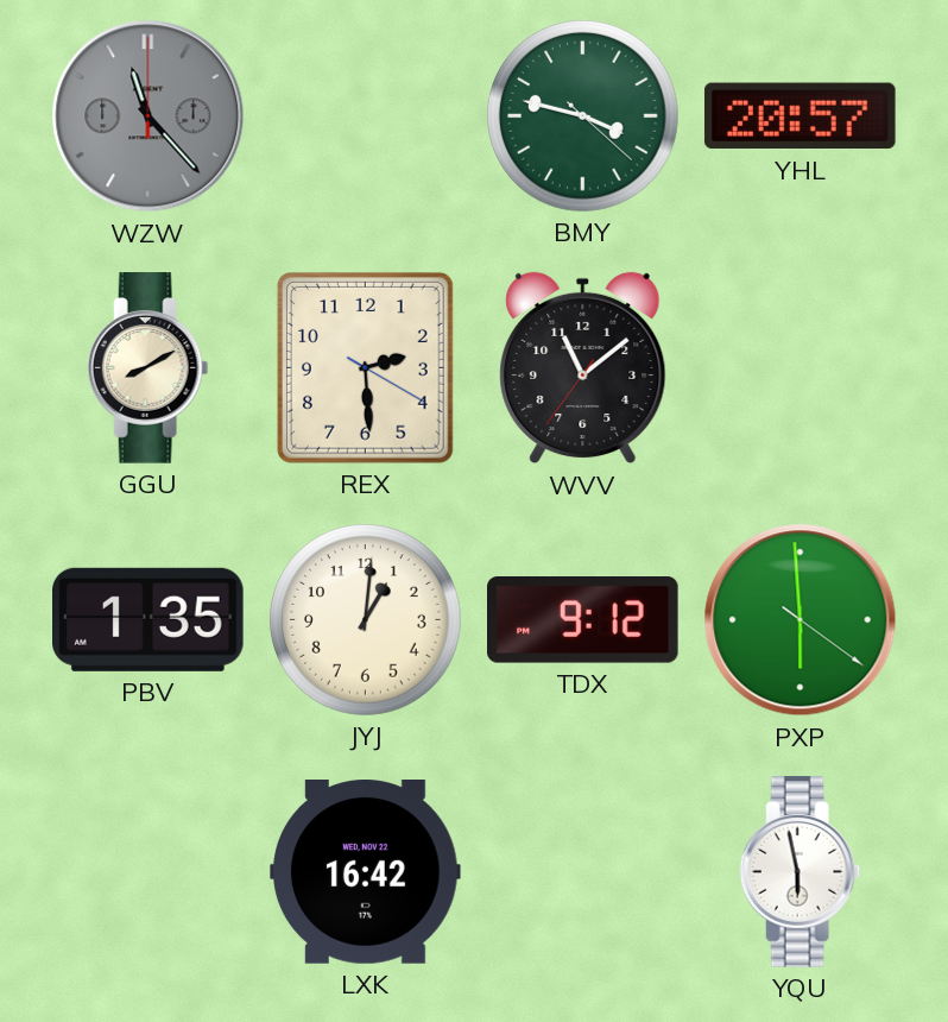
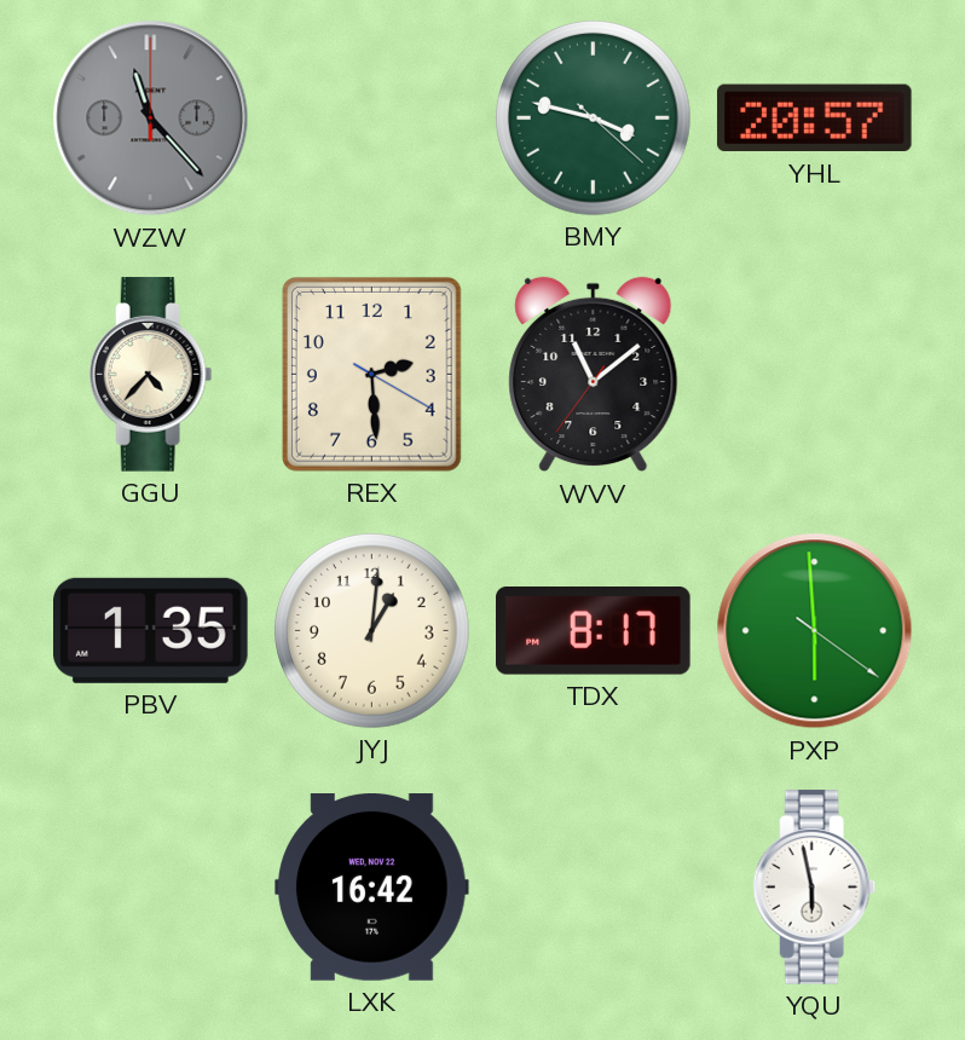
GGU: 8:10 -> 4:37 (151, 375)
TDX: 9:12 -> 8:17 (594, 631)
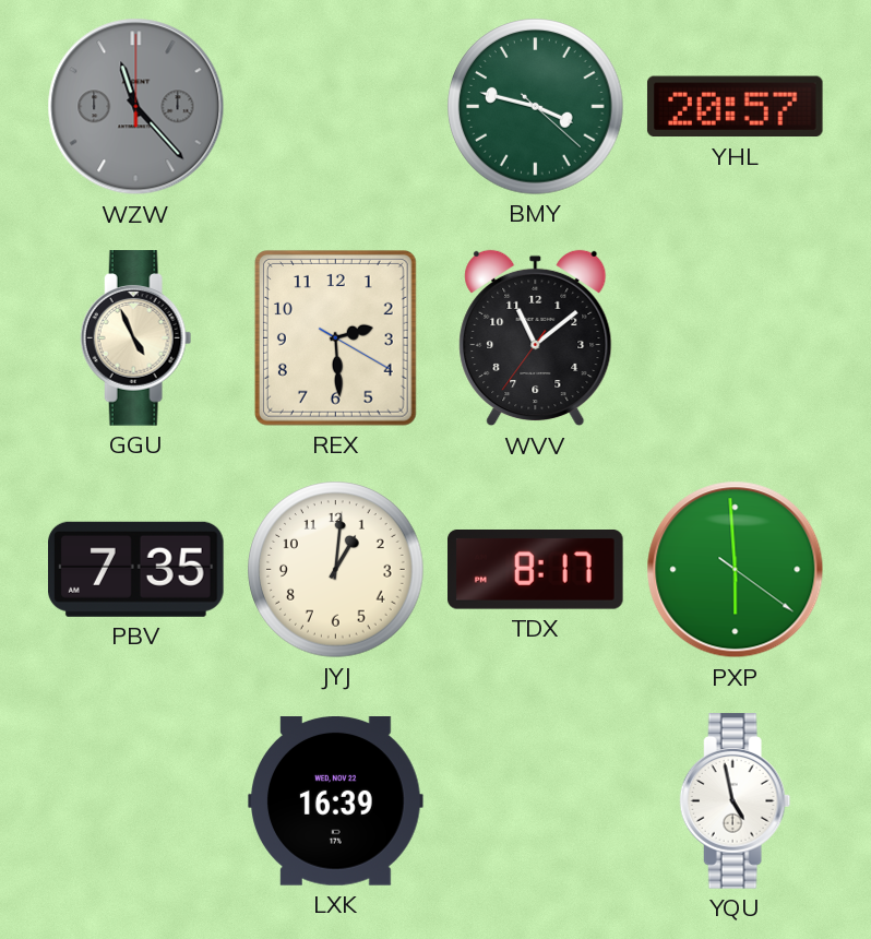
GGU: 4:37 -> 4:56 (136, 338)
PBV: 1:35 -> 7:35 (136, 569)
LXK: 16:42 -> 16:39 (336, 801)
YQU: 5:58 -> 4:58 (736, 801)
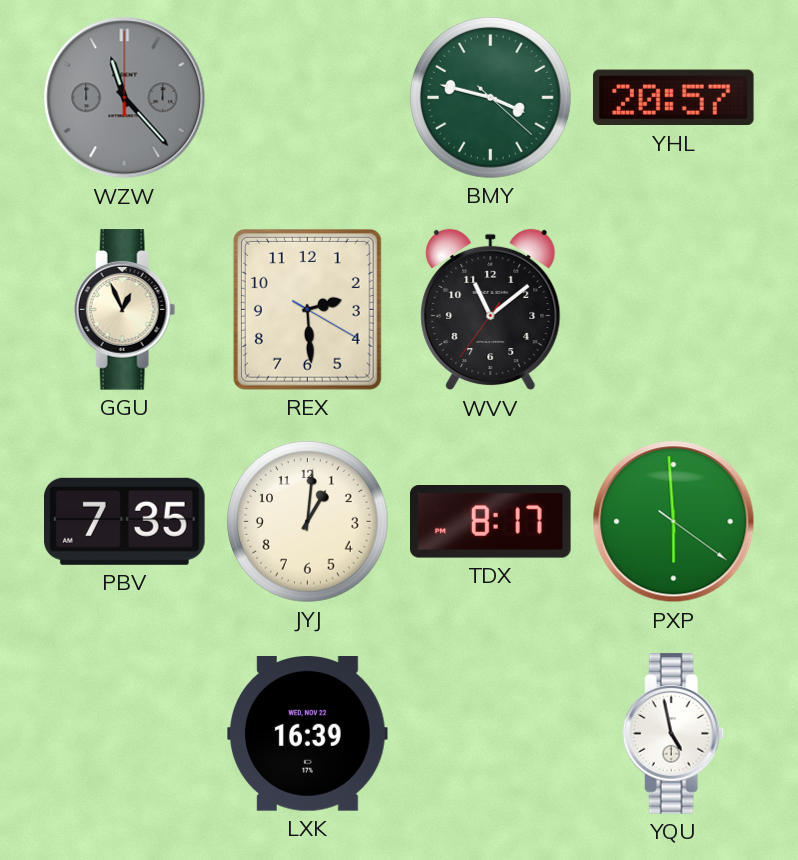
GGU: 4:56 -> 12:56 (125, 310)
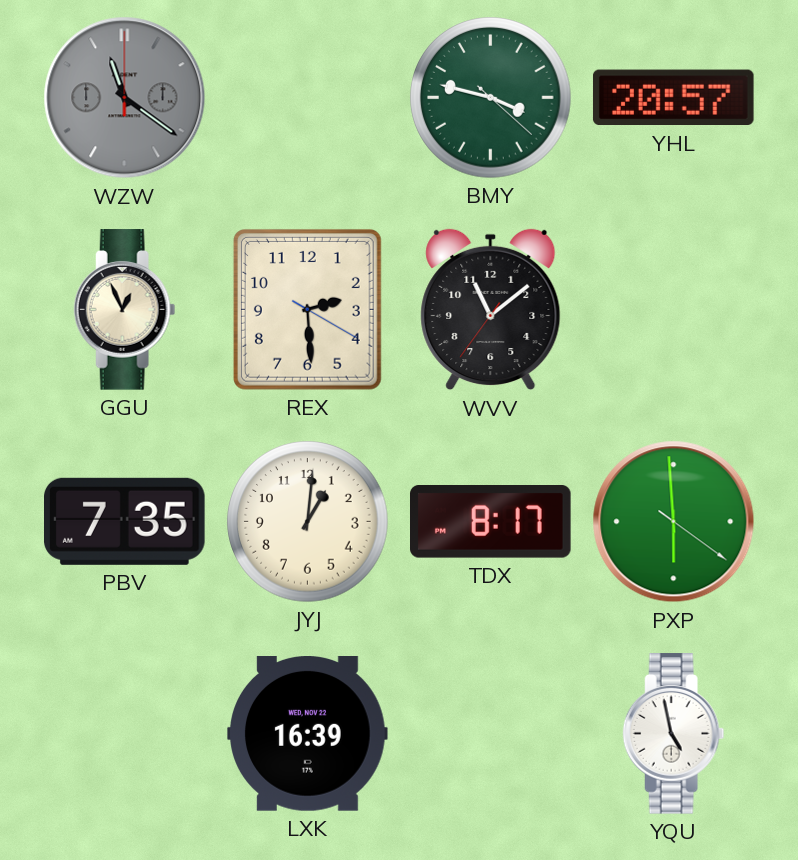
WZW: 11:23 -> 11:21 (125, 98)
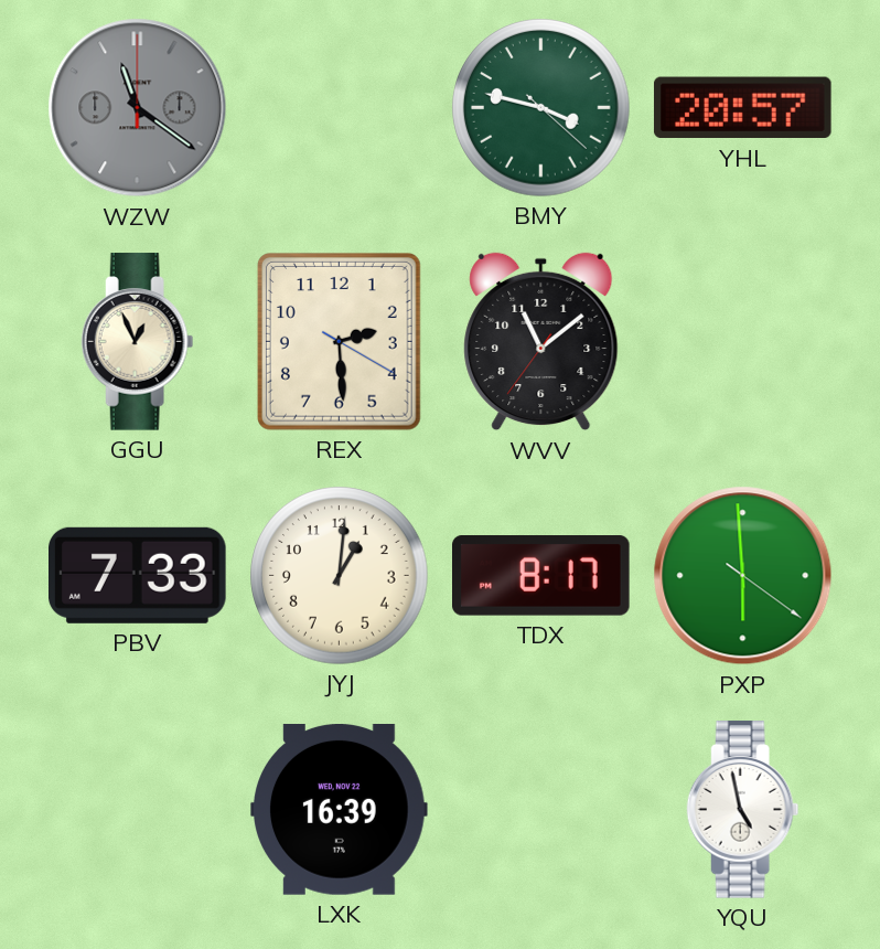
PBV: 7:35 -> 7:33 (138, 575)
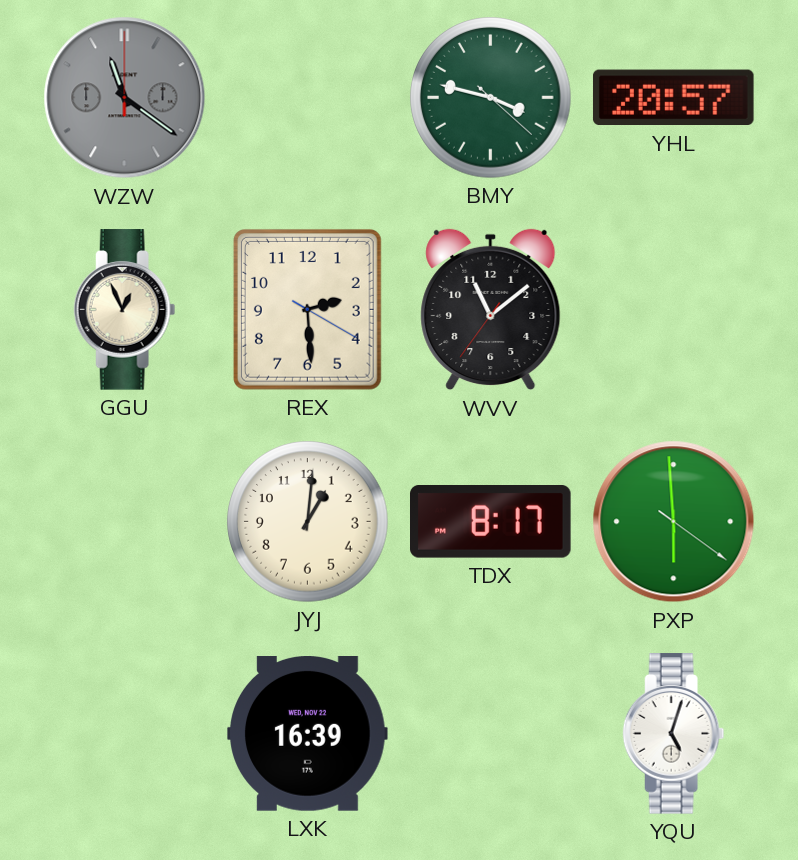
PBV: 7:33 -> none (138, 575)
YQU: 4:58 -> 5:03 (674, 734)
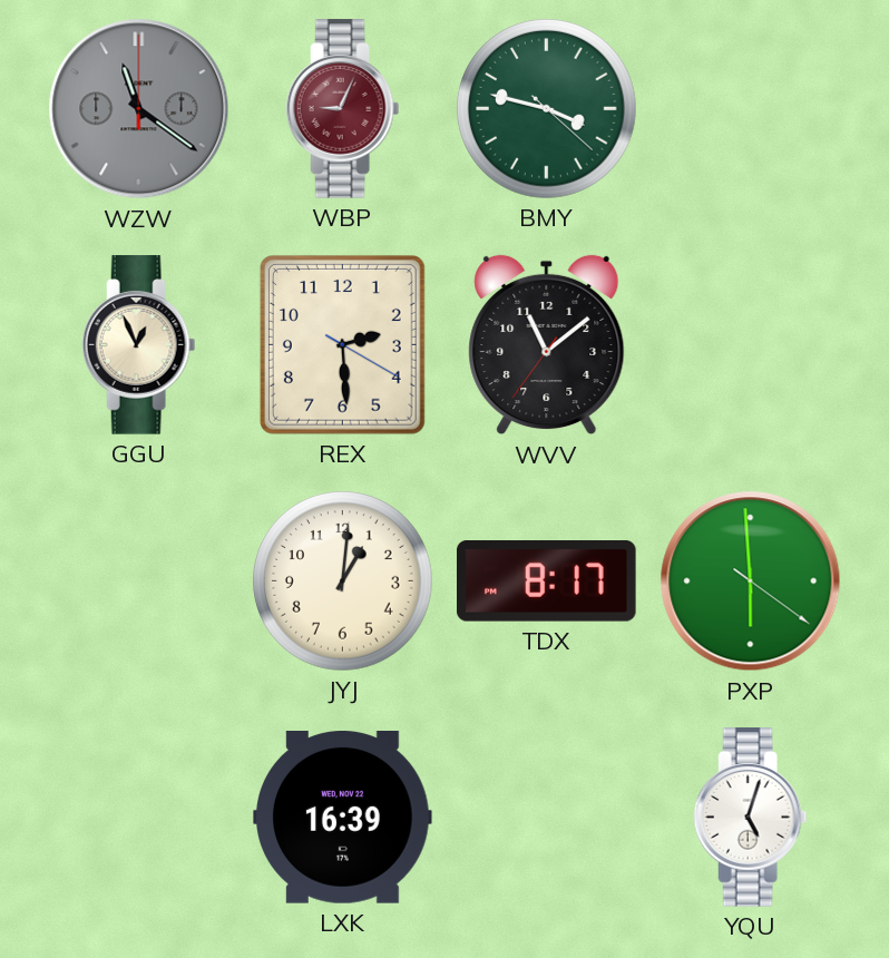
WBP: none -> 9:04 (343, 109)
YHL: 20:57 -> none (673, 98)
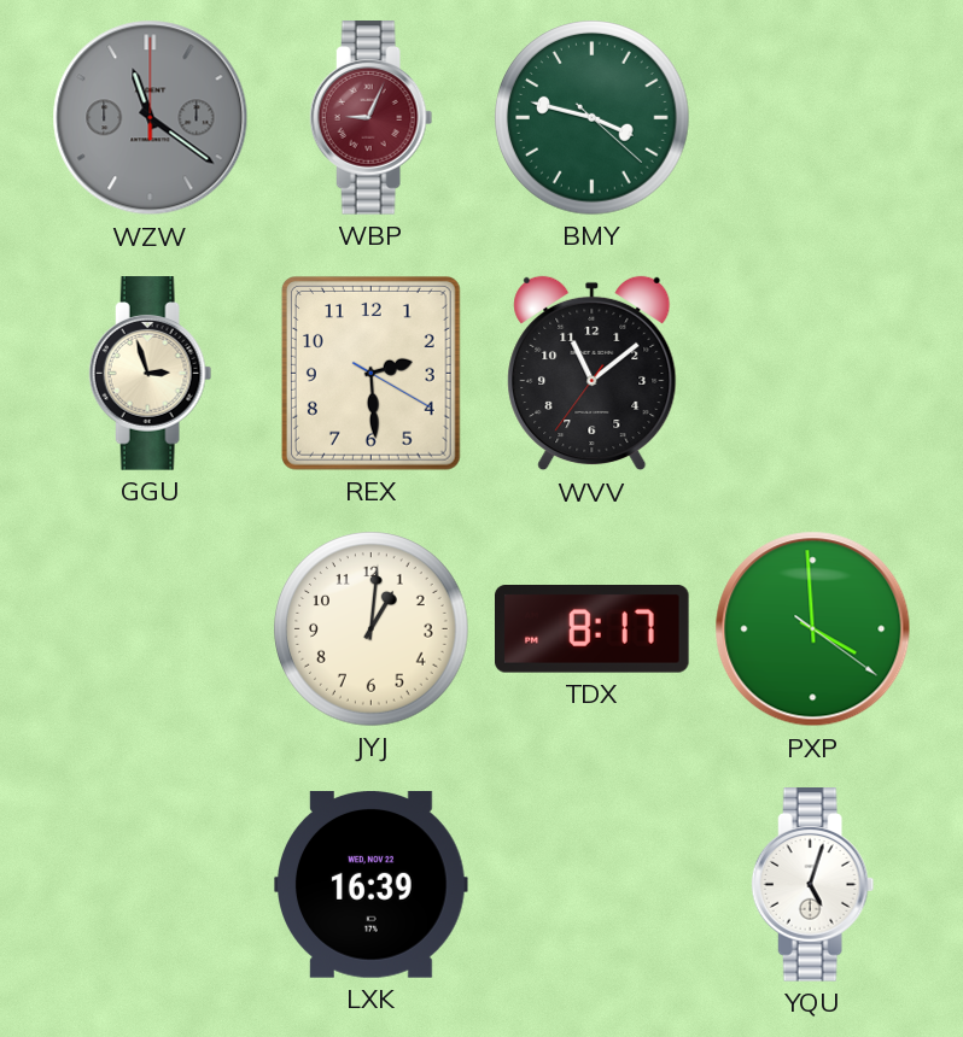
GGU: 12:56 -> 2:57 (151, 374)
PXP: 5:59 -> 3:59 (813, 629)
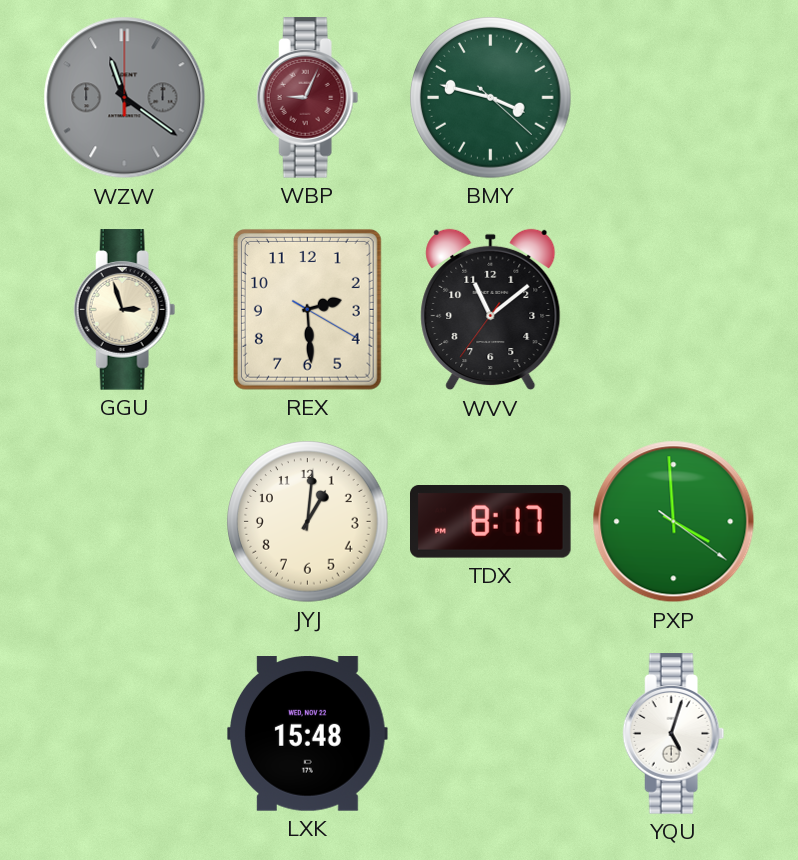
LXK: 16:39 -> 15:48 (308, 734)
